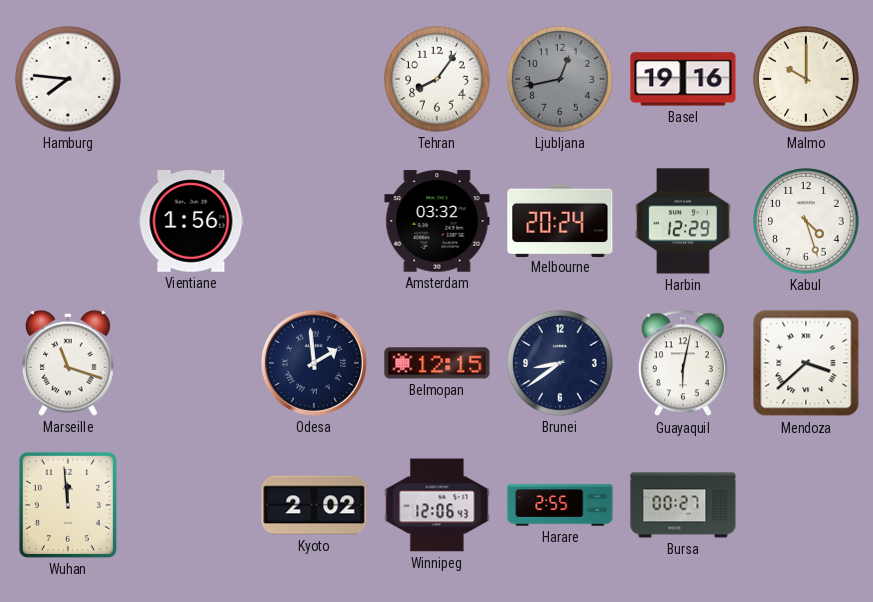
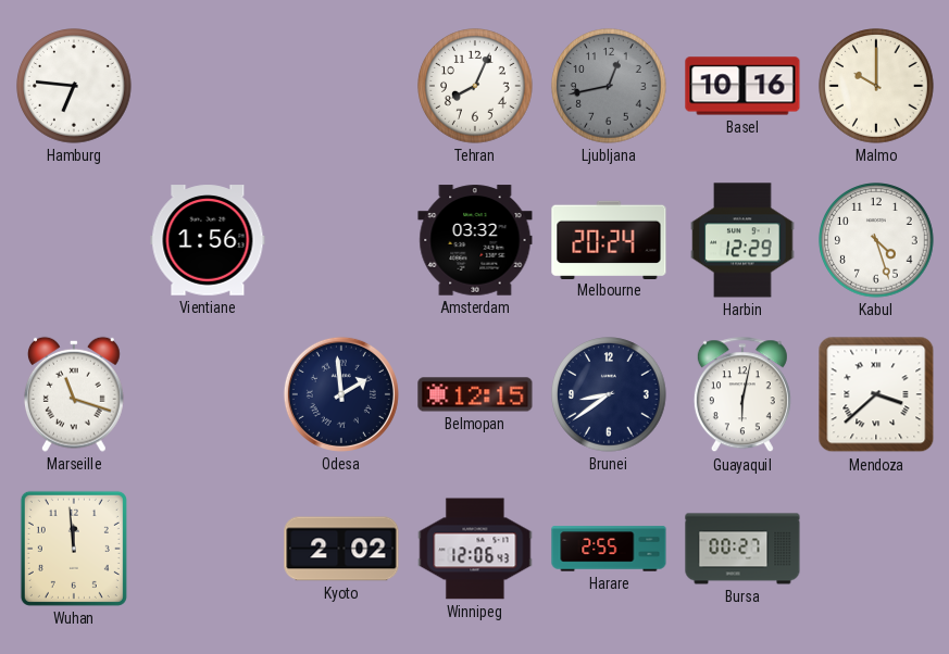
Hamburg: 7:46 -> 6:46 (74, 86)
Tehran: 8:06 -> 8:04 (475, 86)
Basel: 19:16 -> 10:16 (742, 86)
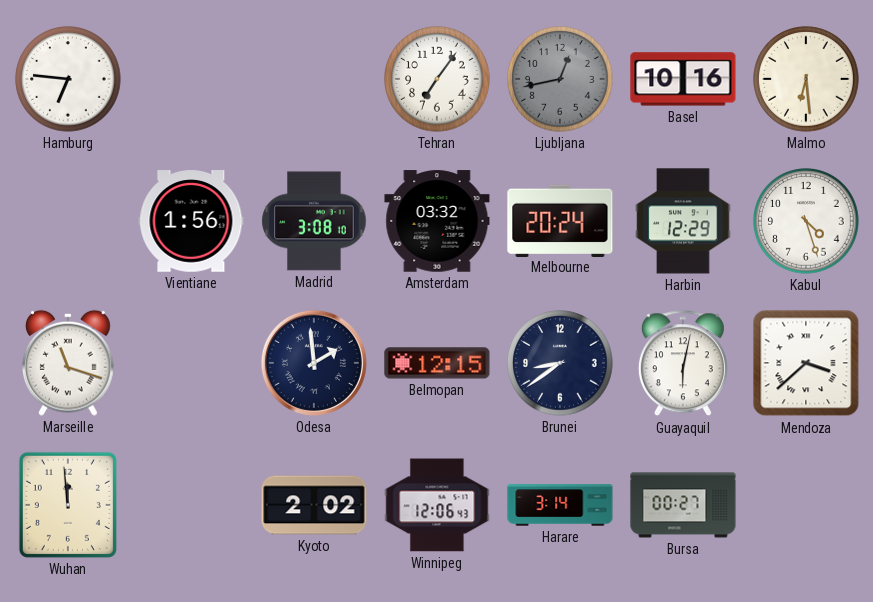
Tehran: 8:04 -> 7:06 (437, 79)
Malmo: 10:00 -> 6:29 (806, 79)
Madrid: none -> 3:08 (314, 221)
Harare: 2:55 -> 3:14 (560, 505)
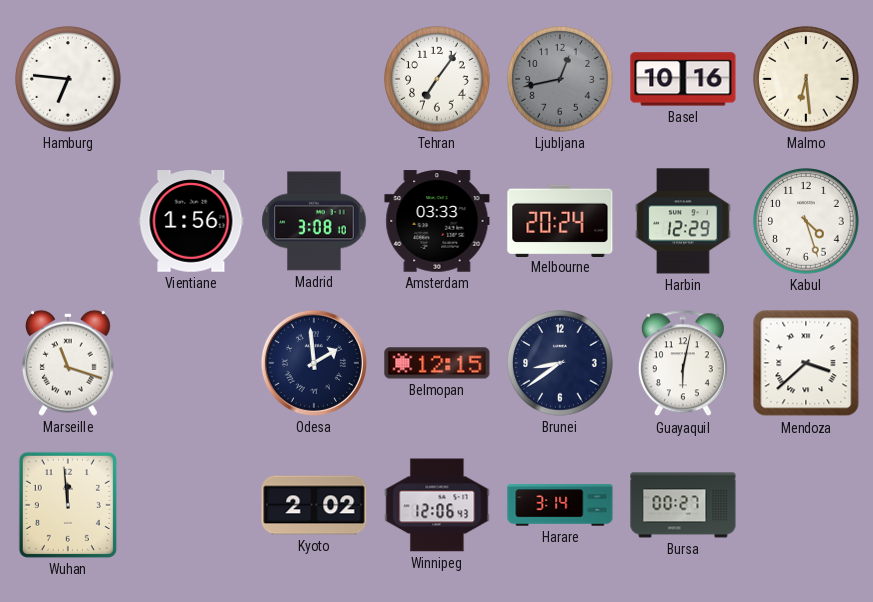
Amsterdam: 03:32 -> 03:33 (437, 221)
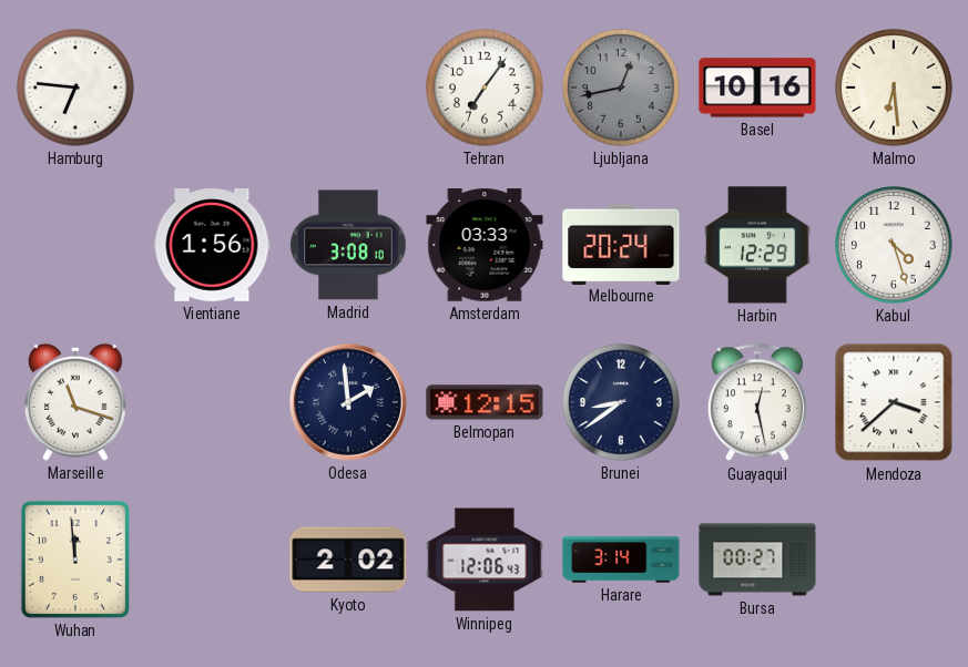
Guayaquil: 6:02 -> 12:28 (757, 403)
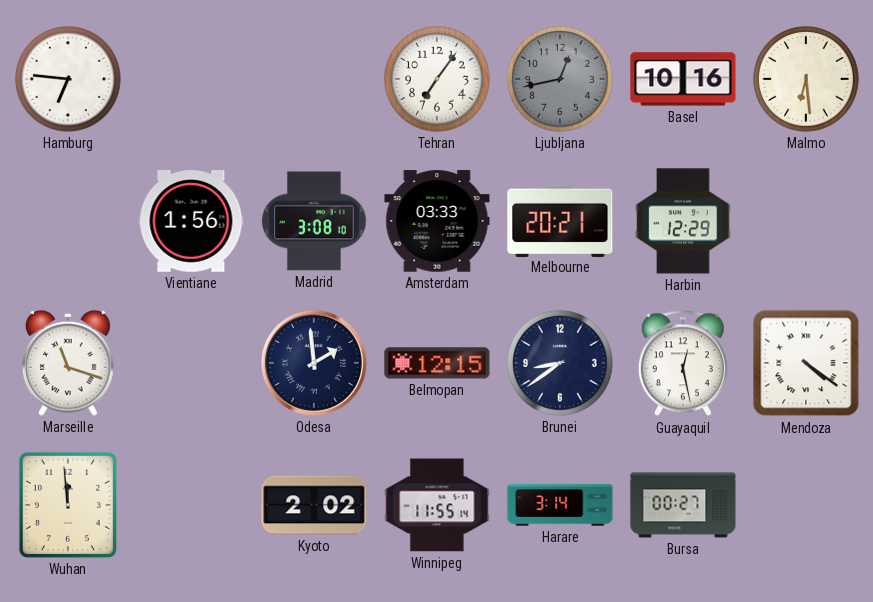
Melbourne: 20:24 -> 20:21 (560, 220)
Kabul: 4:27 -> none (894, 245)
Mendoza: 3:38 -> 4:21 (806, 363)
Winnipeg: 12:06 -> 11:55 (437, 505)
